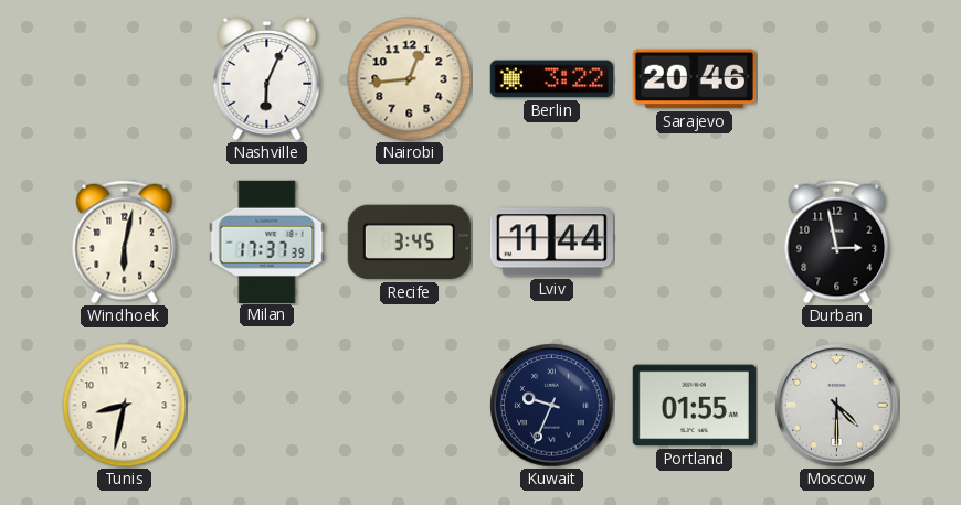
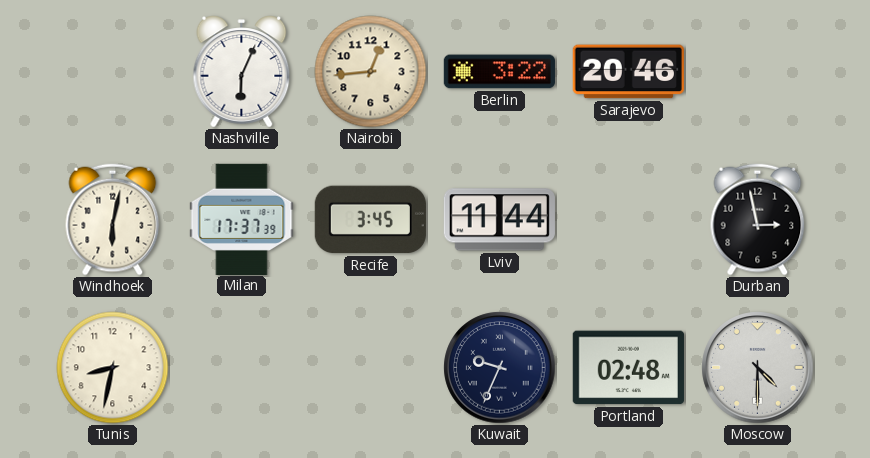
Portland: 01:55 -> 02:48 (628, 368)
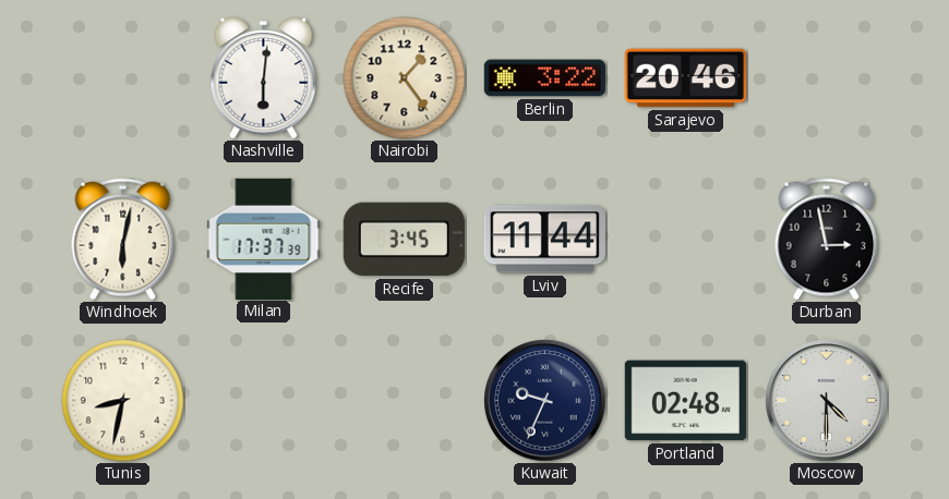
Nashville: 6:04 -> 6:01 (264, 78)
Nairobi: 12:44 -> 1:24 (405, 78)
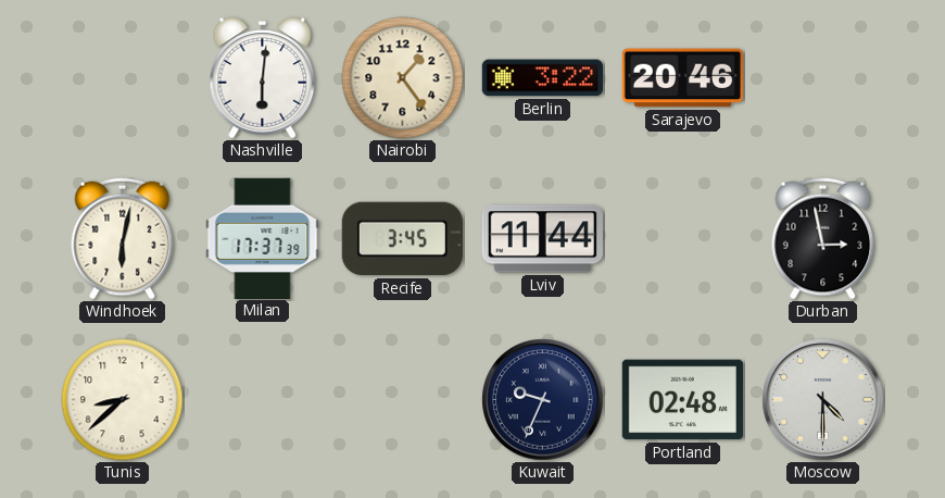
Tunis: 8:32 -> 8:38 (123, 400)
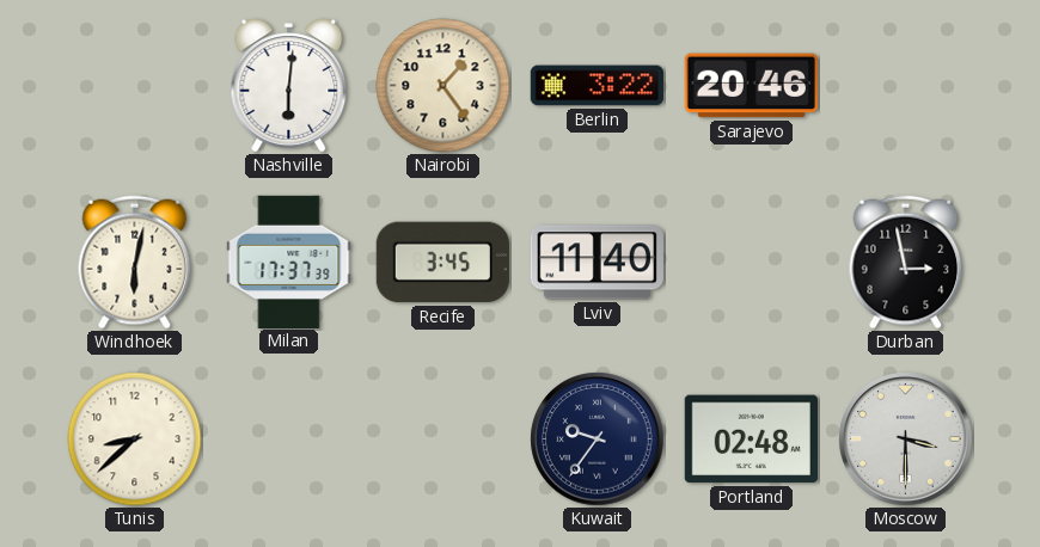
Lviv: 11:44 -> 11:40 (597, 263)
Kuwait: 9:34 -> 9:36 (598, 440)
Moscow: 4:30 -> 3:30 (906, 440)
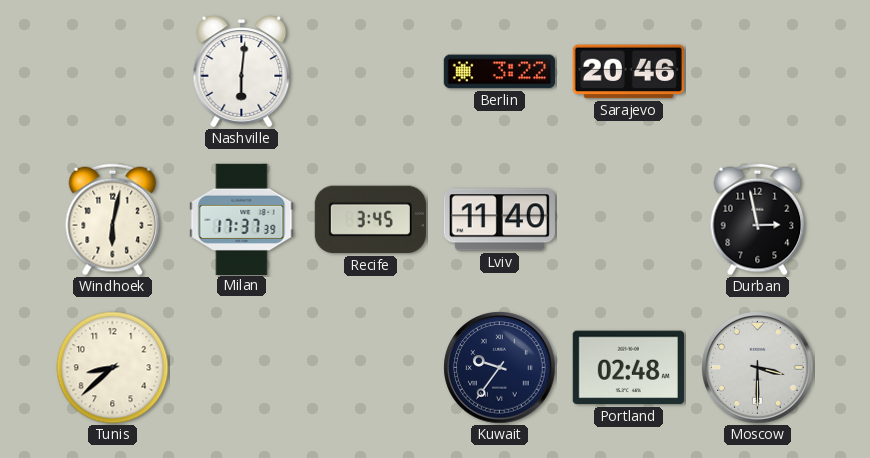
Nairobi: 1:24 -> none (443, 86)
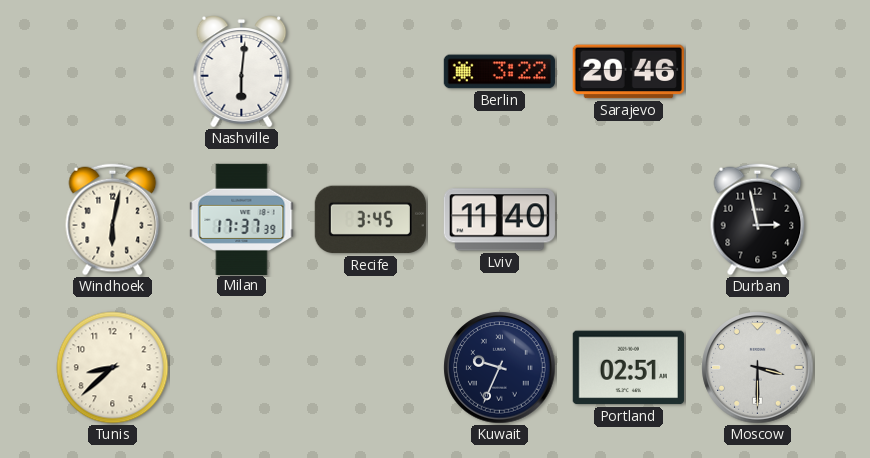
Kuwait: 9:36 -> 9:34 (500, 368)
Portland: 02:48 -> 02:51 (628, 368)
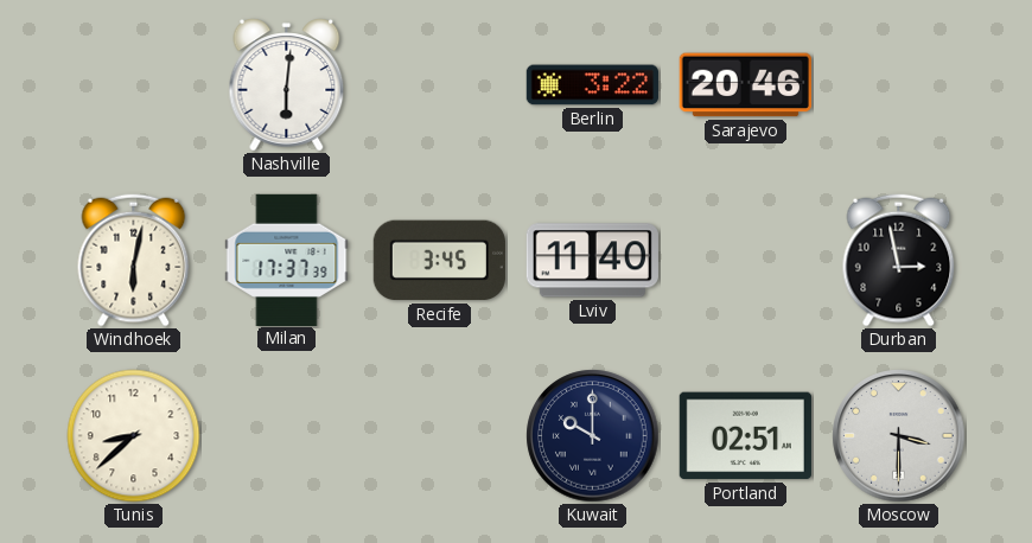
Kuwait: 9:34 -> 10:00 (593, 436)
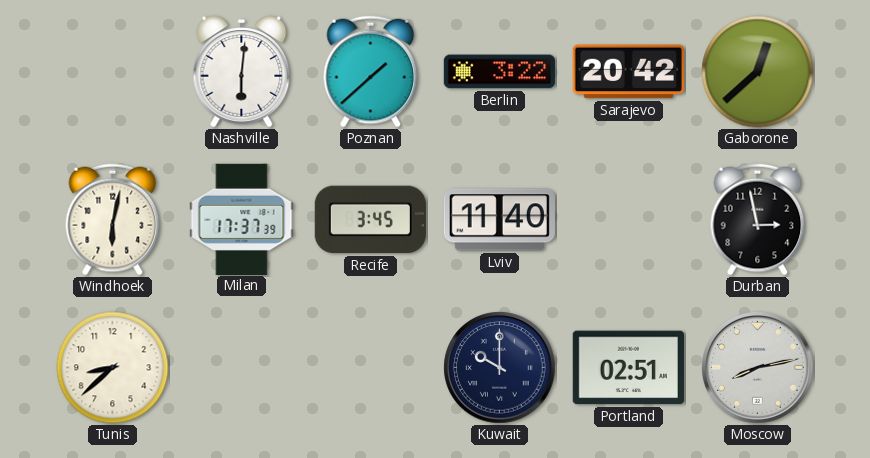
Poznan: none -> 1:38 (371, 72)
Sarajevo: 20:46 -> 20:42 (628, 72)
Gaborone: none -> 12:38 (758, 72)
Moscow: 3:30 -> 8:13 (758, 368)
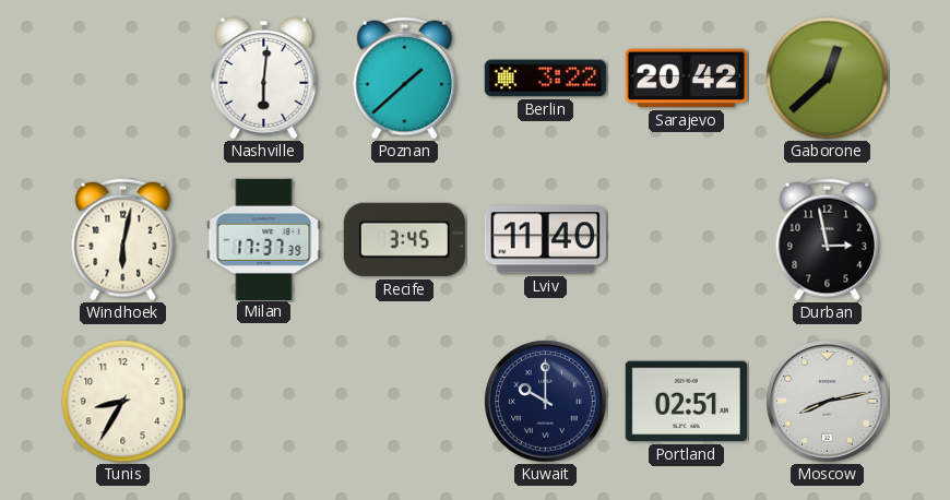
Tunis: 8:38 -> 8:35 (123, 402)
